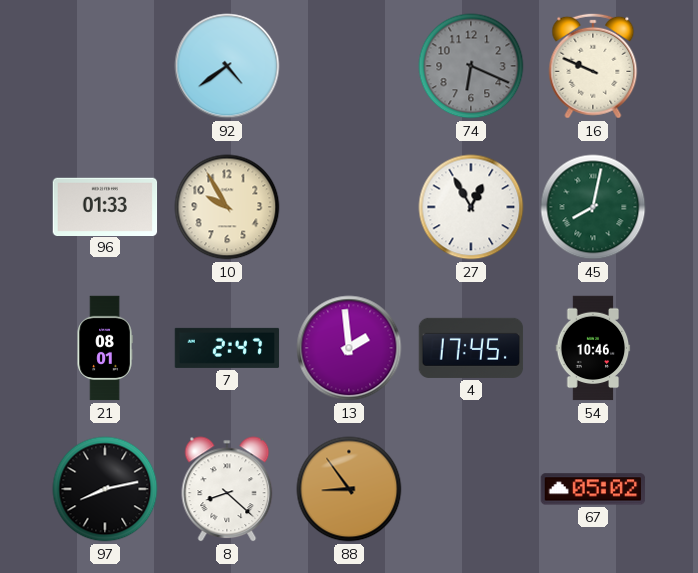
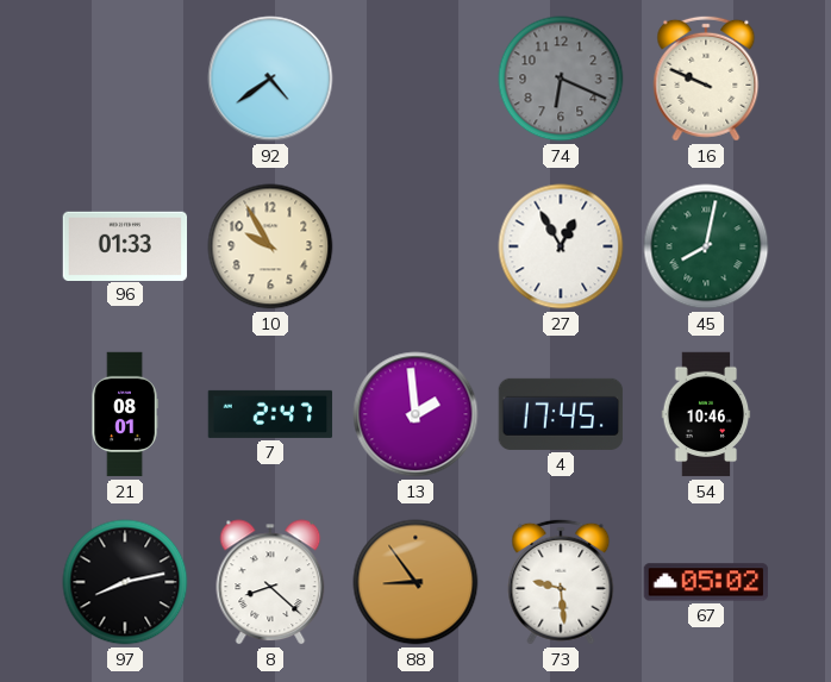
73: none -> 9:29 (561, 582)
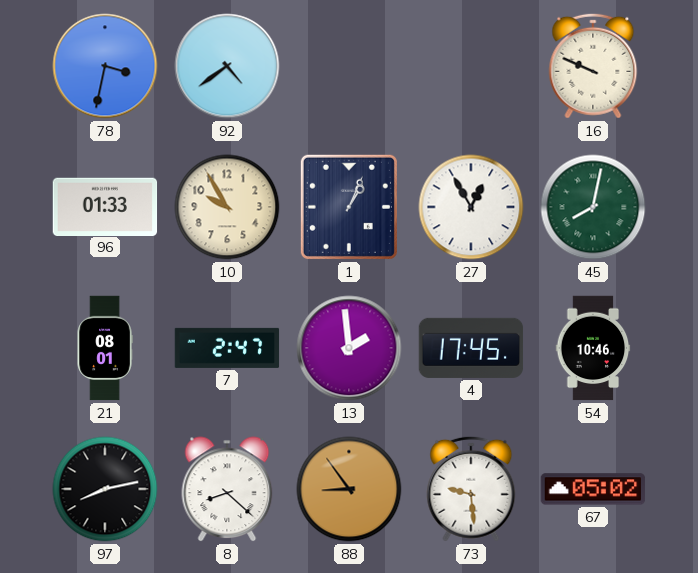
78: none -> 3:32 (105, 66)
74: 6:19 -> none (561, 79)
1: none -> 1:04 (349, 207)
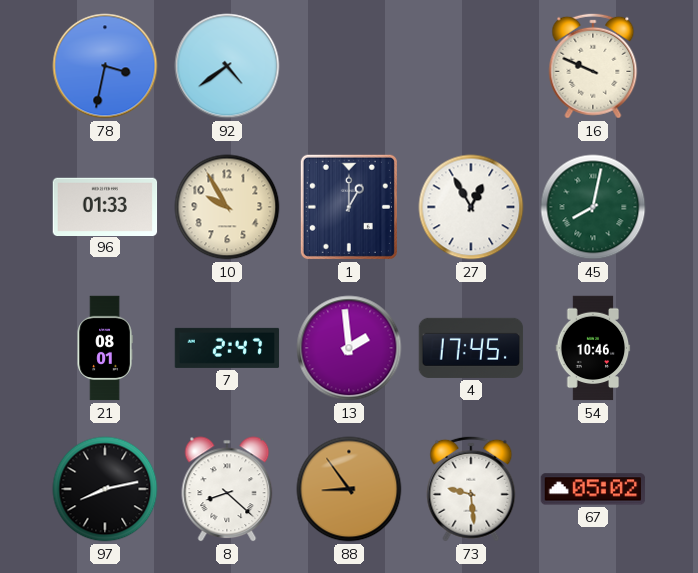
1: 1:04 -> 1:00 (349, 207)
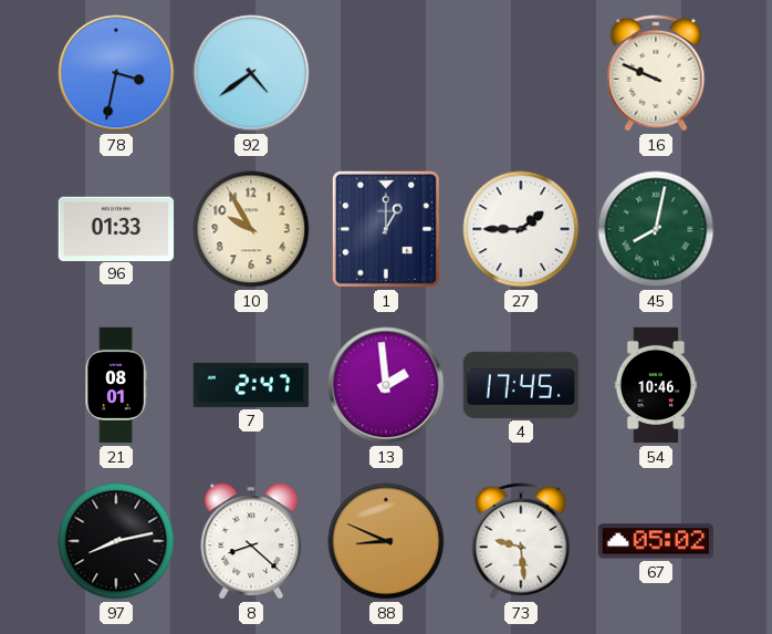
27: 12:55 -> 1:45 (521, 229)
88: 8:54 -> 8:49 (386, 541)
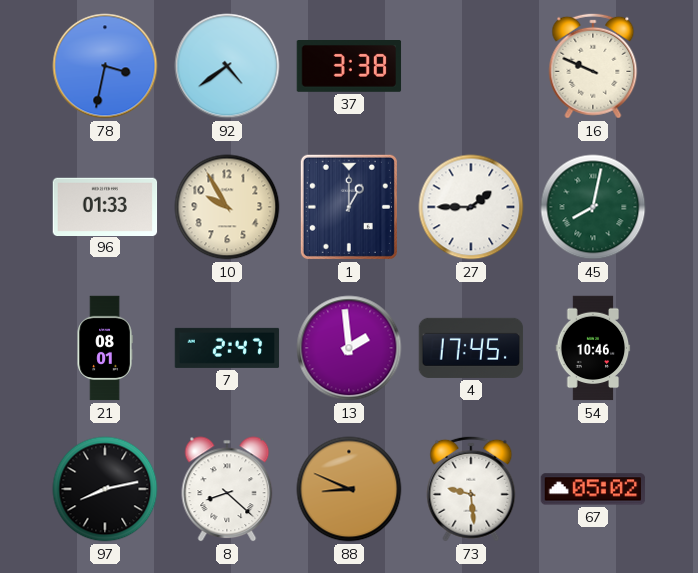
37: none -> 3:38 (349, 67)
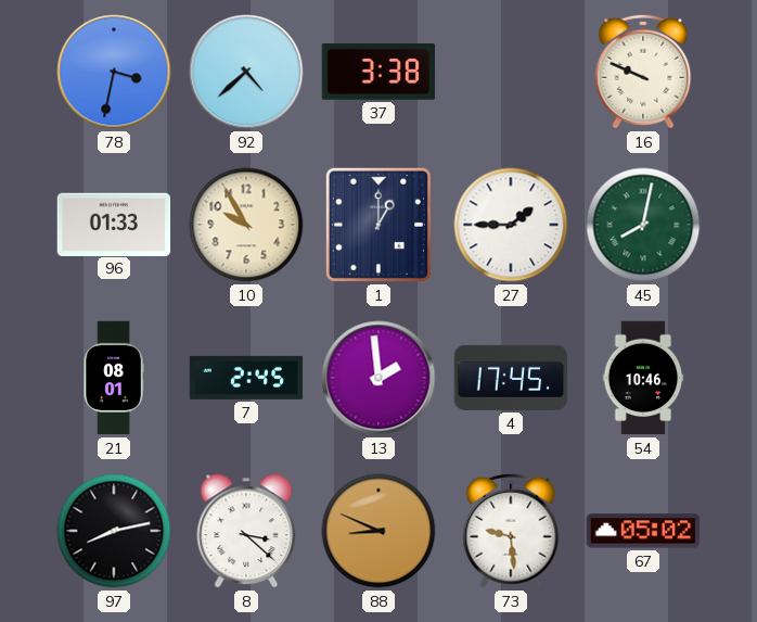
92: 4:39 -> 4:38 (246, 72)
7: 2:47 -> 2:45 (246, 378)
8: 8:22 -> 3:22 (246, 531)
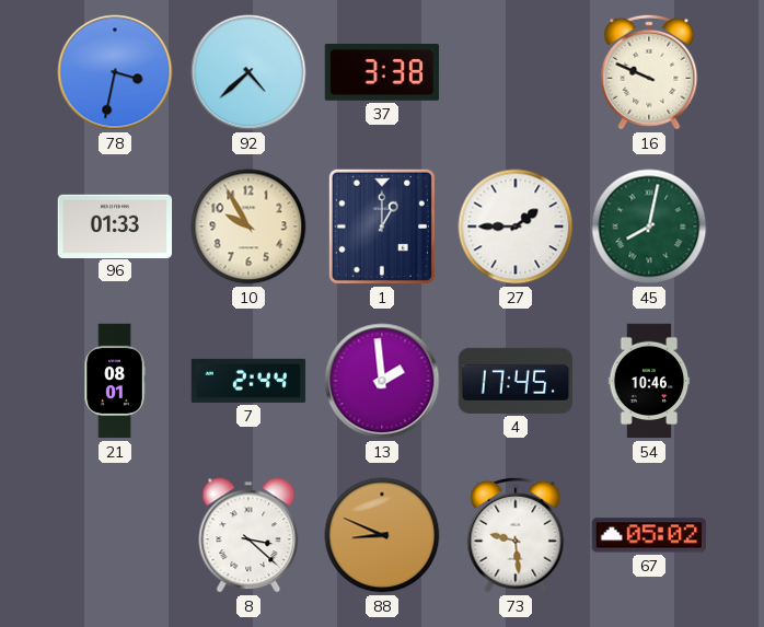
7: 2:45 -> 2:44 (248, 381)
97: 8:13 -> none (114, 531)
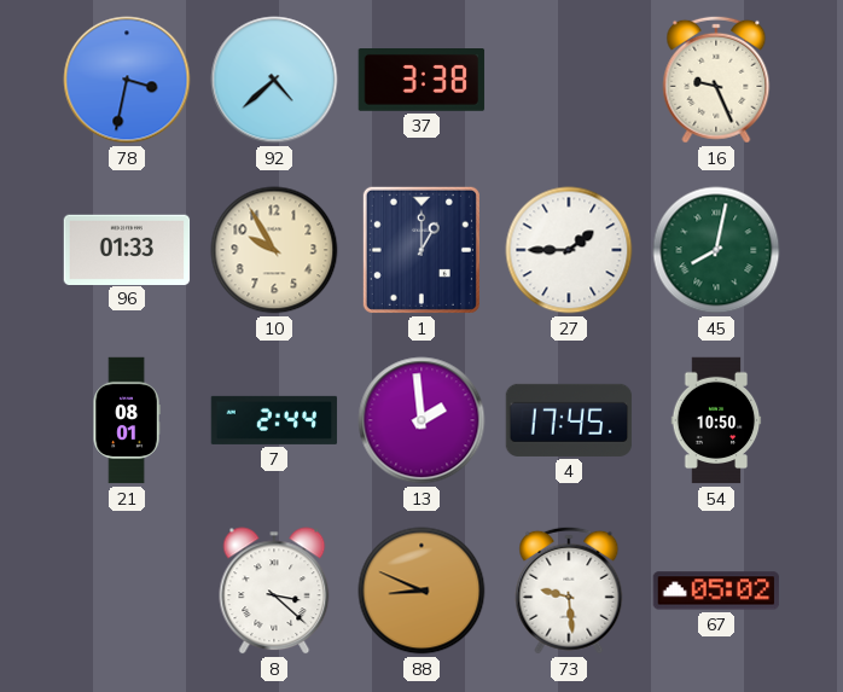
16: 9:49 -> 9:26 (716, 80)
54: 10:46 -> 10:50 (716, 420)
